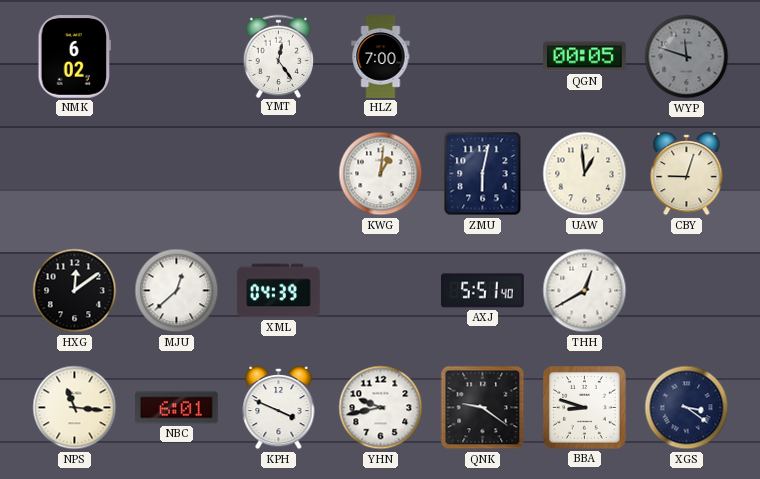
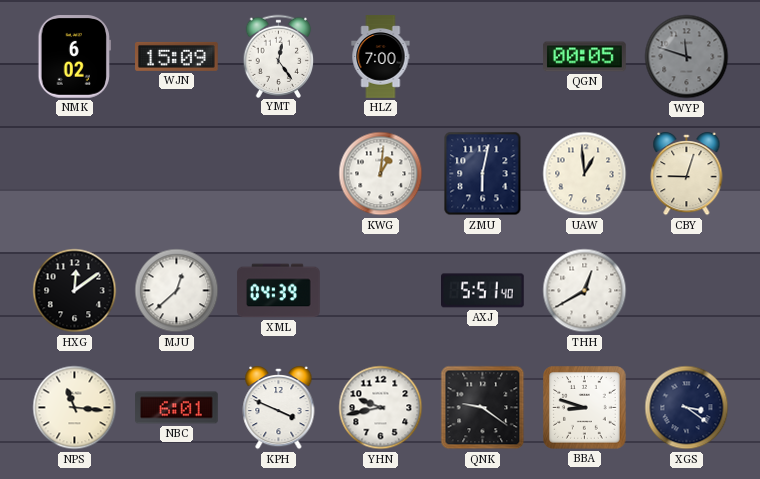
WJN: none -> 15:09 (177, 56)
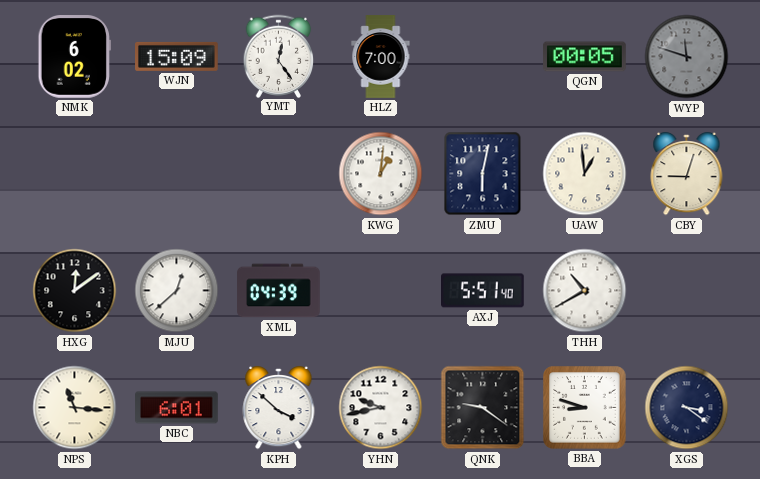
THH: 12:40 -> 10:40 (585, 291)
KPH: 3:49 -> 3:52 (279, 408)
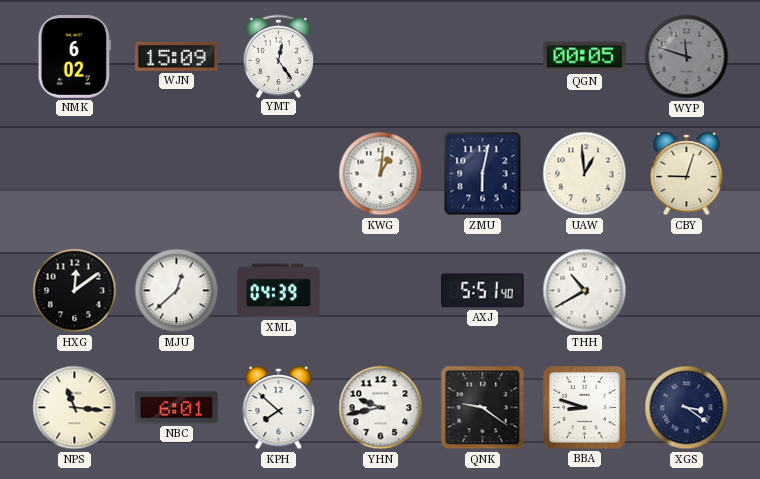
HLZ: 7:00 -> none (381, 57)
KPH: 3:52 -> 7:52 (279, 408)
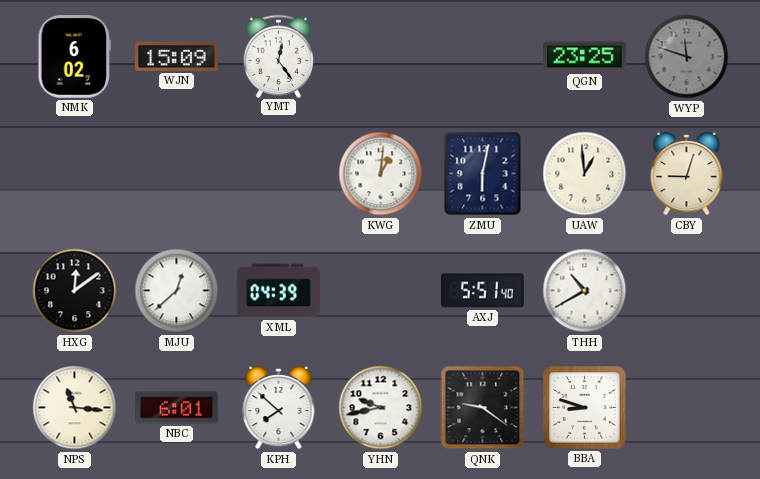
QGN: 00:05 -> 23:25 (585, 57)
XGS: 3:21 -> none (687, 408)
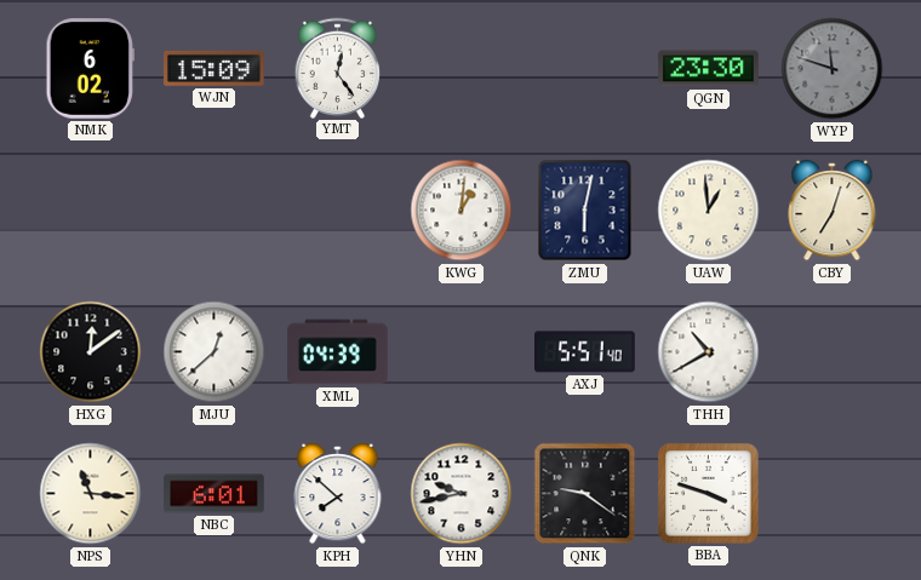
QGN: 23:25 -> 23:30 (709, 69)
CBY: 9:03 -> 7:03 (833, 211)
BBA: 8:48 -> 3:48 (709, 494)
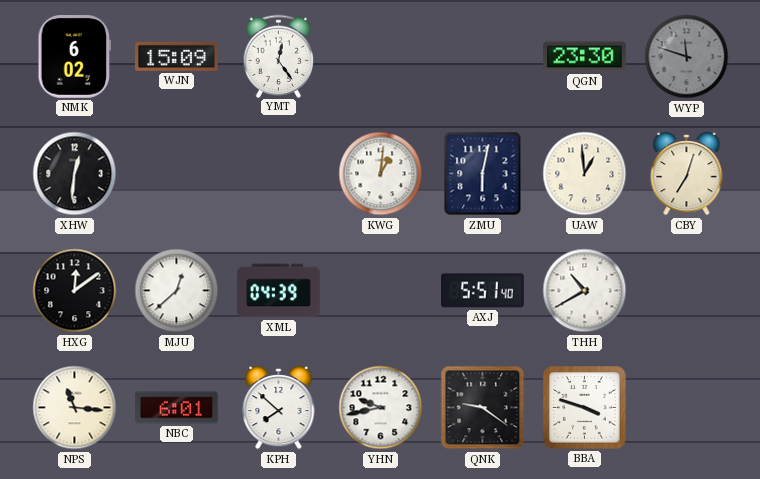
XHW: none -> 12:31 (75, 174)
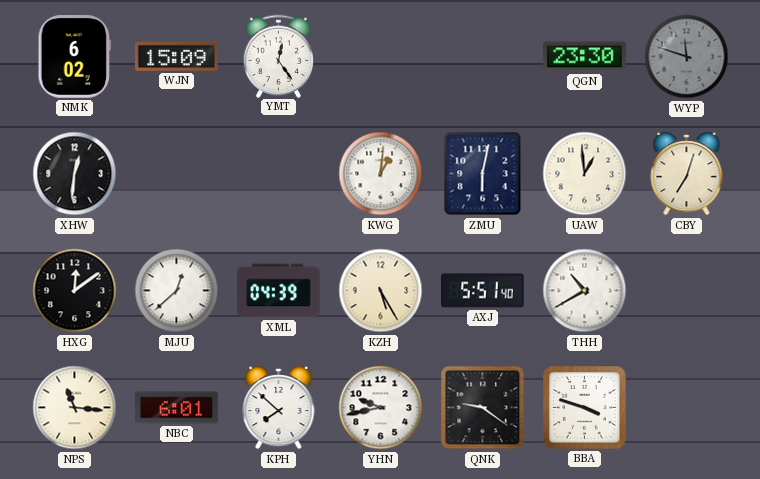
KZH: none -> 5:25 (381, 291)
